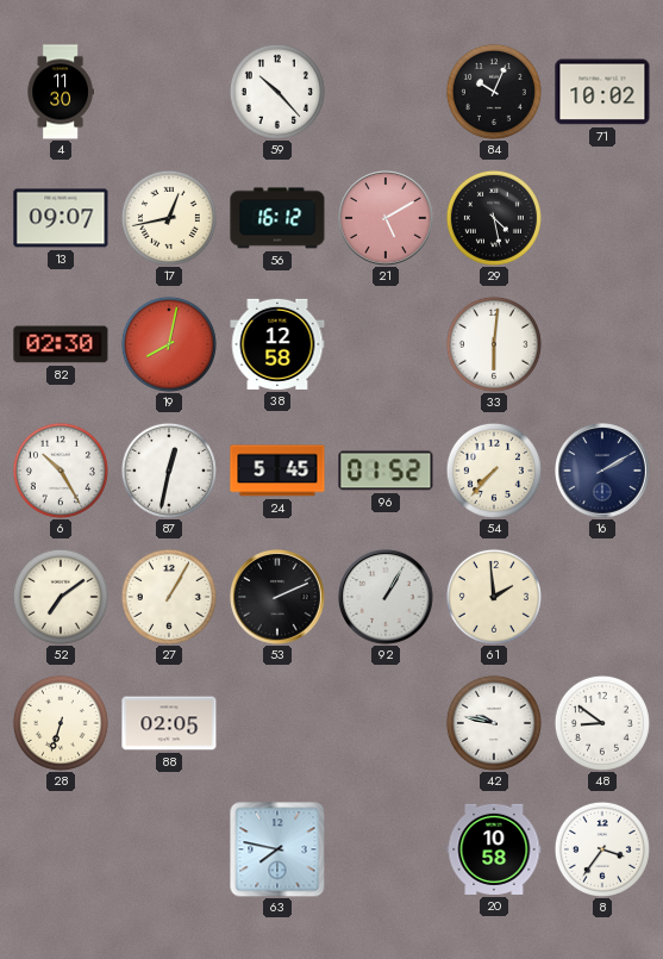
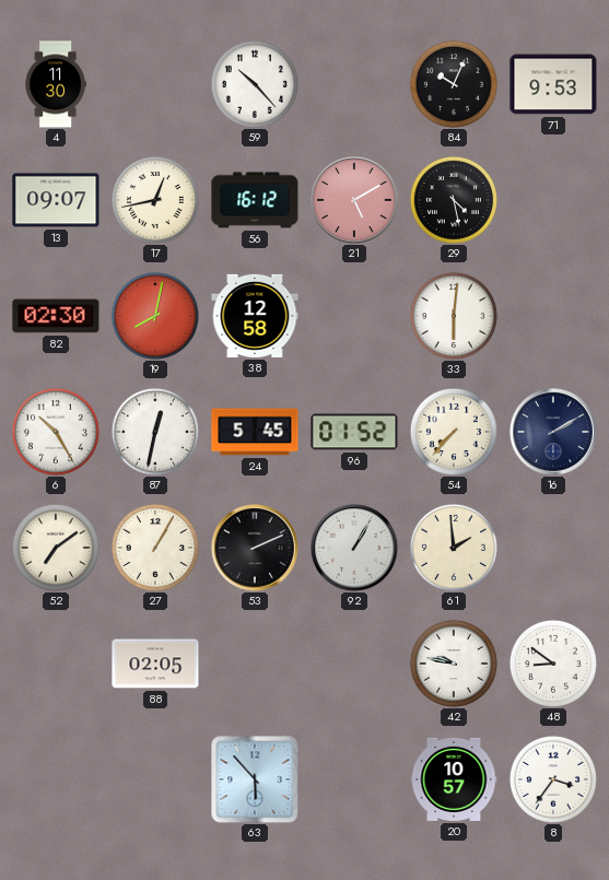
71: 10:02 -> 9:53 (553, 84)
28: 6:33 -> none (61, 723)
63: 7:47 -> 5:53 (255, 779)
20: 10:58 -> 10:57 (454, 779)
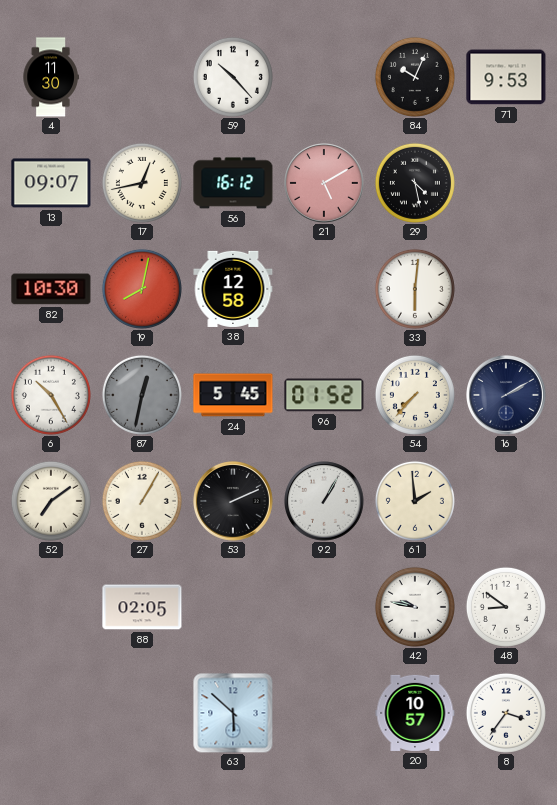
82: 02:30 -> 10:30 (51, 289)
87 dial: white -> grey (142, 395)
63: 5:53 -> 5:52 (233, 713)
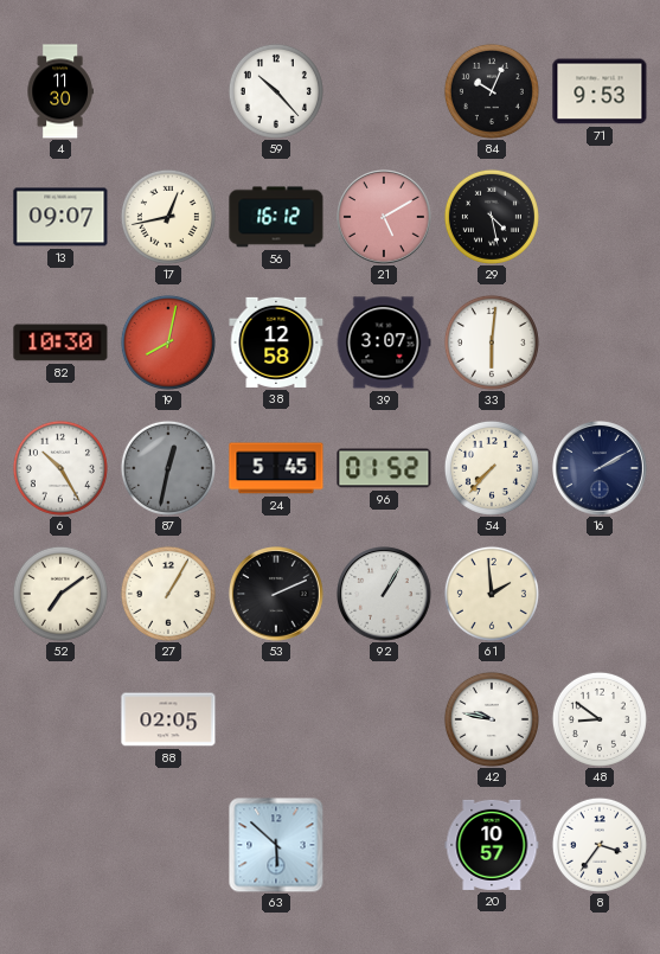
39: none -> 3:07 (384, 342)
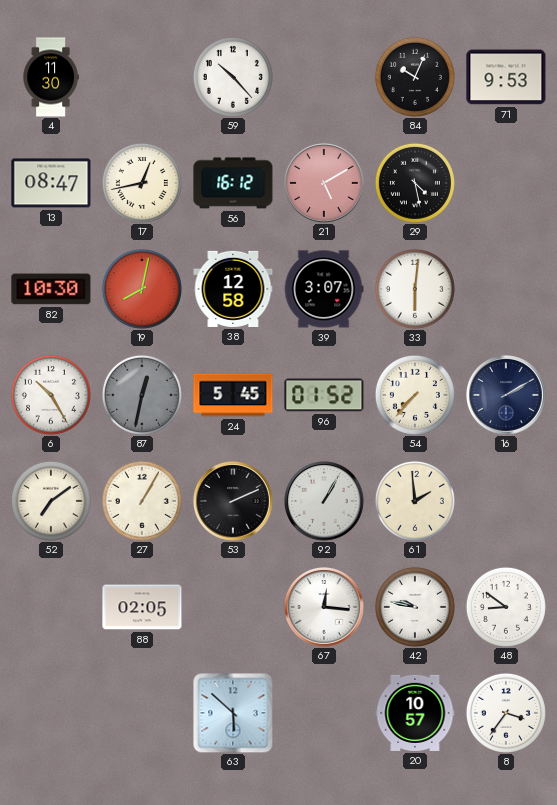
13: 09:07 -> 08:47 (51, 183)
67: none -> 12:16 (325, 608)
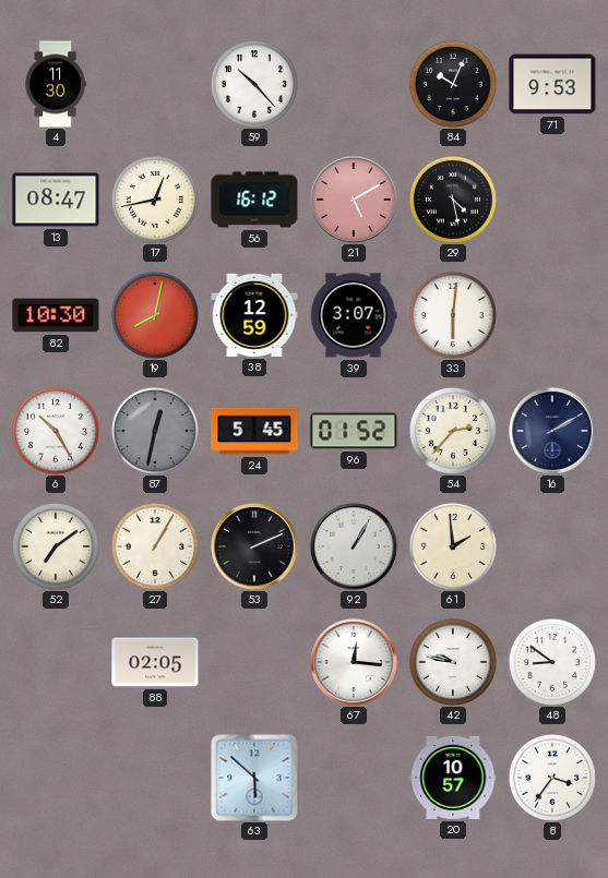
38: 12:58 -> 12:59 (254, 315)
54: 7:37 -> 2:37 (453, 431)
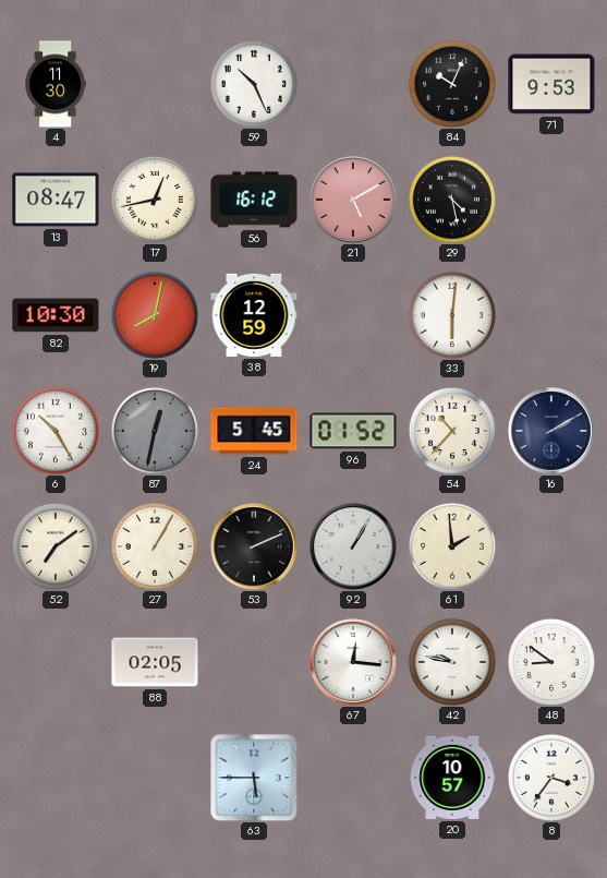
59: 10:23 -> 10:26 (254, 84)
39: 3:07 -> none (354, 315)
54: 2:37 -> 10:37 (452, 431)
63: 5:52 -> 5:45 (254, 778)
